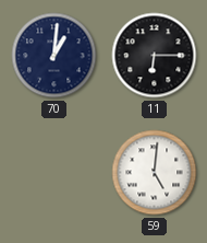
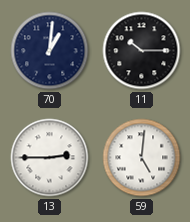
11: 6:15 -> 10:15 (142, 51)
13: none -> 2:45 (50, 158)
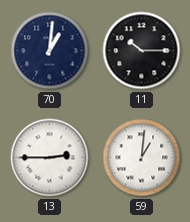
59: 5:01 -> 1:01 (142, 158)
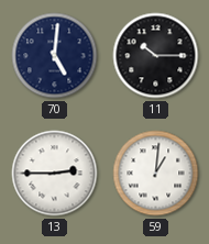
70: 1:01 -> 5:01 (55, 56)
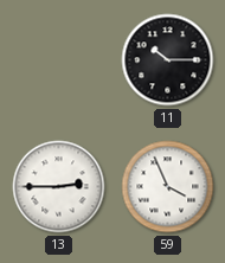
70: 5:01 -> none (55, 56)
59: 1:01 -> 3:56 (168, 187)
